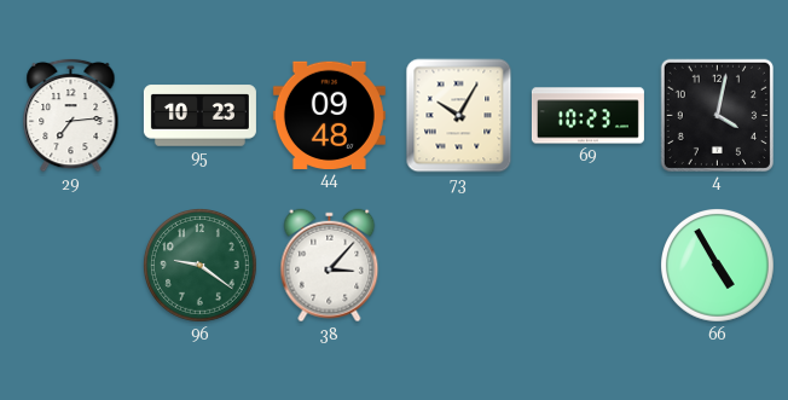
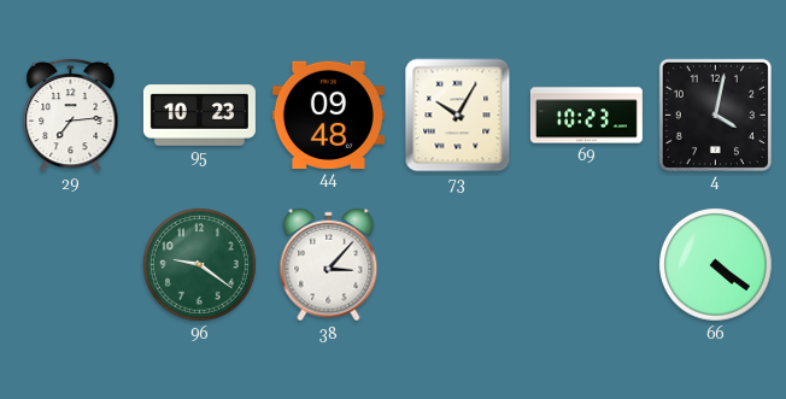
66: 4:55 -> 4:21 (716, 265)
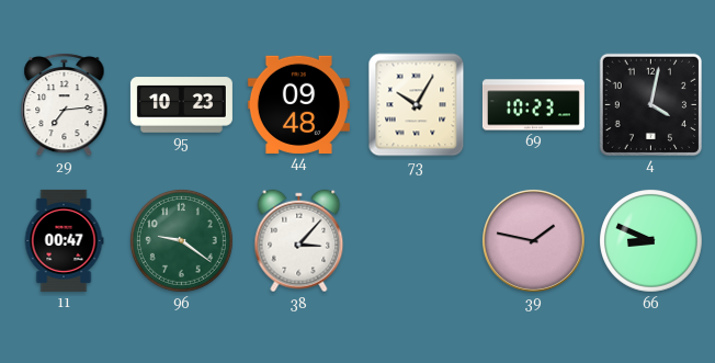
11: none -> 00:47 (64, 240)
39: none -> 1:47 (533, 240)
66: 4:21 -> 8:49 (651, 241)
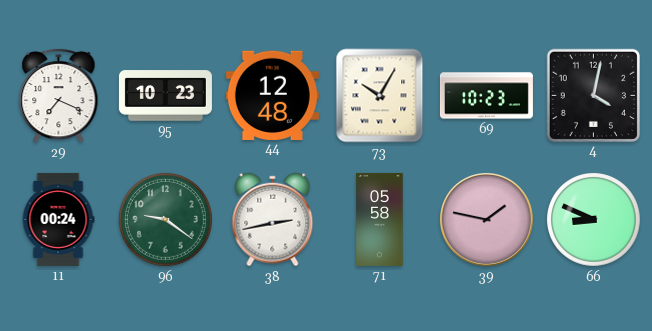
29: 7:14 -> 7:19 (59, 95)
44: 09:48 -> 12:48 (272, 95)
11: 00:47 -> 00:24 (58, 219)
38: 3:07 -> 2:43 (273, 220)
71: none -> 05:58 (380, 219)
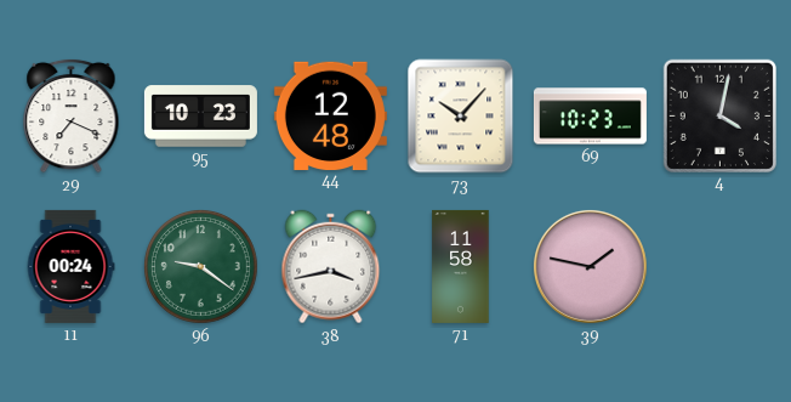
73: 10:05 -> 10:07 (461, 117)
38: 2:43 -> 3:43 (331, 267)
71: 05:58 -> 11:58 (461, 266)
66: 8:49 -> none (594, 220)
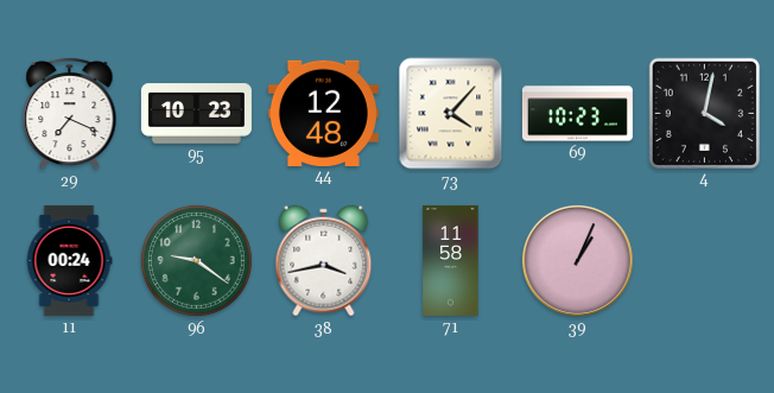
73: 10:07 -> 4:07 (451, 114)
39: 1:47 -> 1:04 (577, 260)
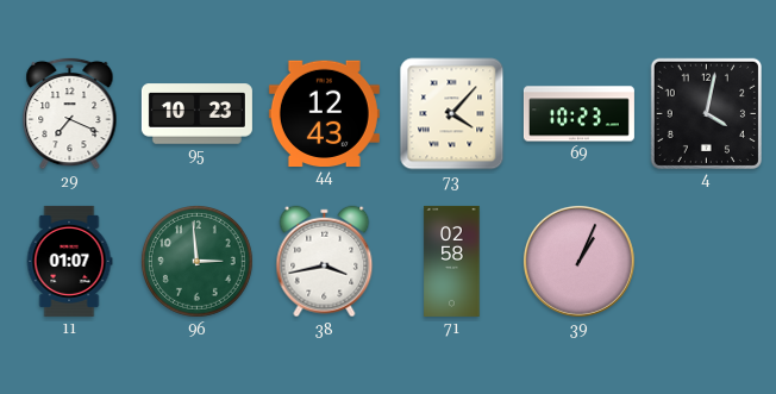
44: 12:48 -> 12:43 (324, 113)
11: 00:24 -> 01:07 (69, 261)
96: 9:21 -> 2:59 (198, 262)
71: 11:58 -> 02:58 (452, 261)
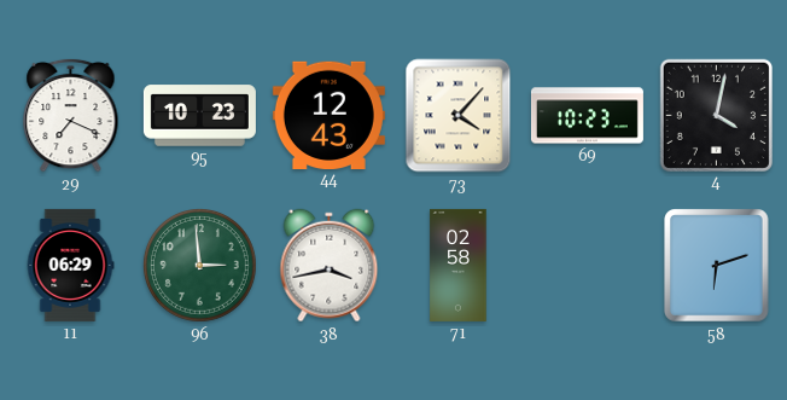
11: 01:07 -> 06:29 (70, 265)
39: 1:04 -> none (578, 261)
58: none -> 6:12 (717, 266)
